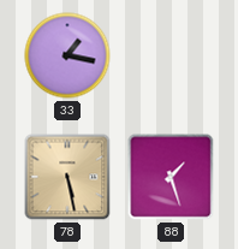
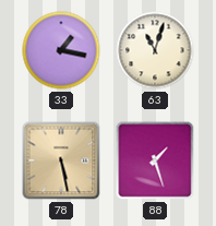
63: none -> 11:03 (155, 50)
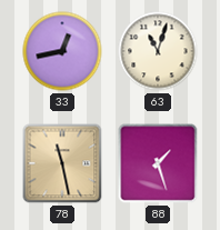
33: 1:17 -> 12:43 (62, 51)
78: 5:28 -> 11:28 (62, 163)
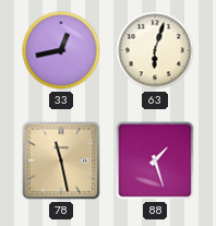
63: 11:03 -> 6:03 (155, 50)
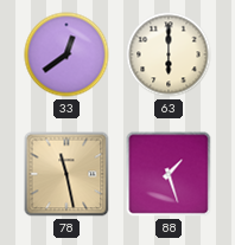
33: 12:43 -> 12:39 (66, 54)
63: 6:03 -> 6:00 (169, 54)
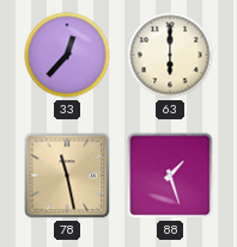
33: 12:39 -> 12:37 (67, 55)
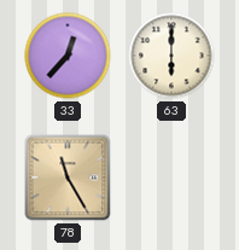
78: 11:28 -> 11:25 (68, 178)
88: 1:27 -> none (170, 175)
